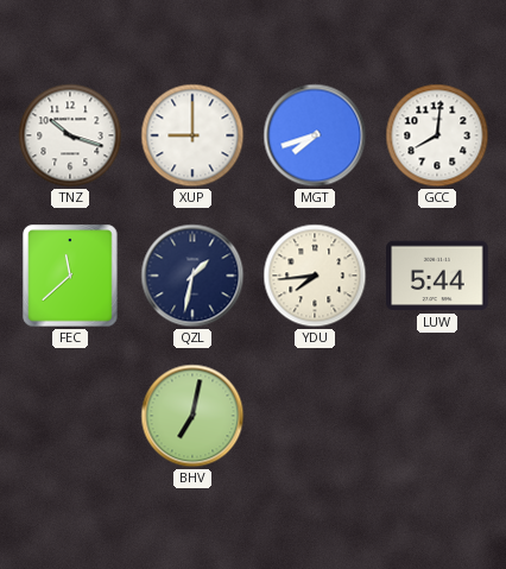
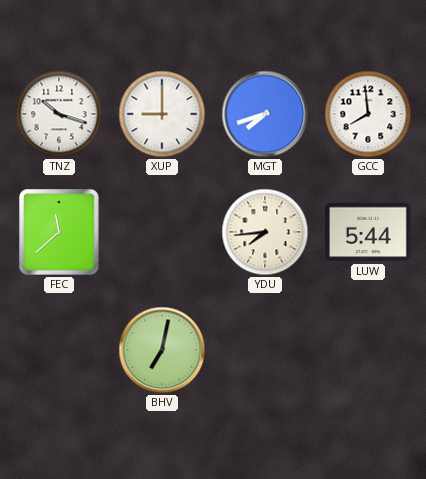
GCC: 8:01 -> 7:59 (368, 114)
QZL: 1:32 -> none (192, 276)
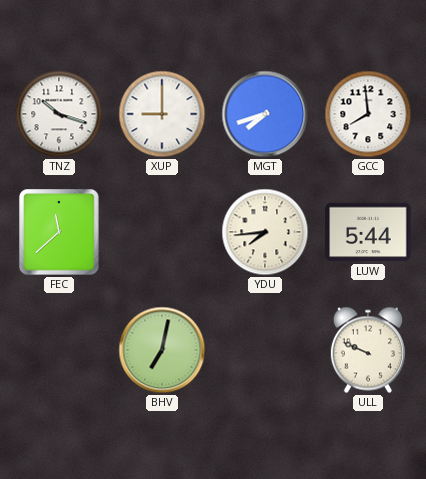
ULL: none -> 9:49 (368, 350)
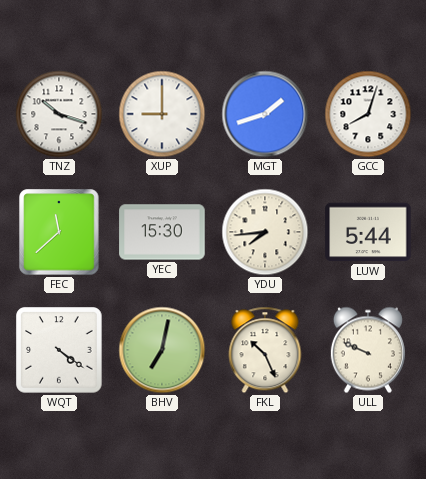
MGT: 7:42 -> 1:42 (265, 114)
GCC: 7:59 -> 8:03 (368, 114)
YEC: none -> 15:30 (162, 232)
WQT: none -> 4:21 (59, 350)
FKL: none -> 10:26 (265, 350)
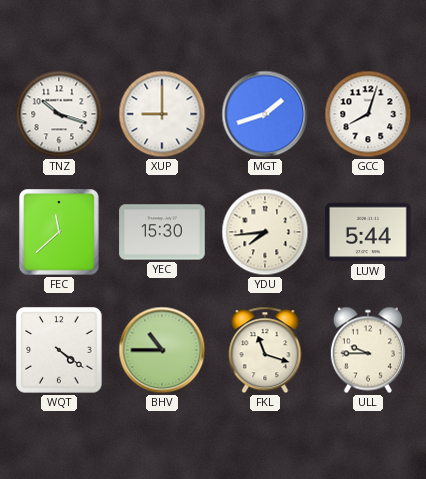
BHV: 7:02 -> 10:45 (162, 350)
FKL: 10:26 -> 11:18 (265, 350)
ULL: 9:49 -> 9:45 (368, 350)
